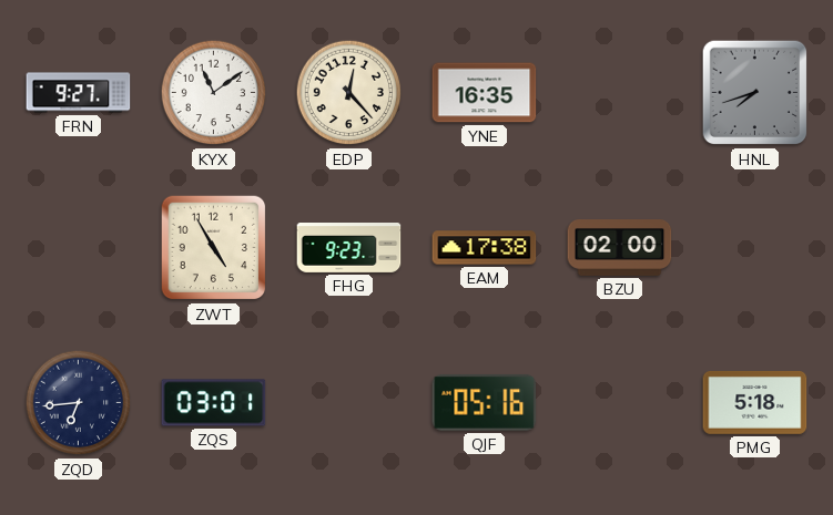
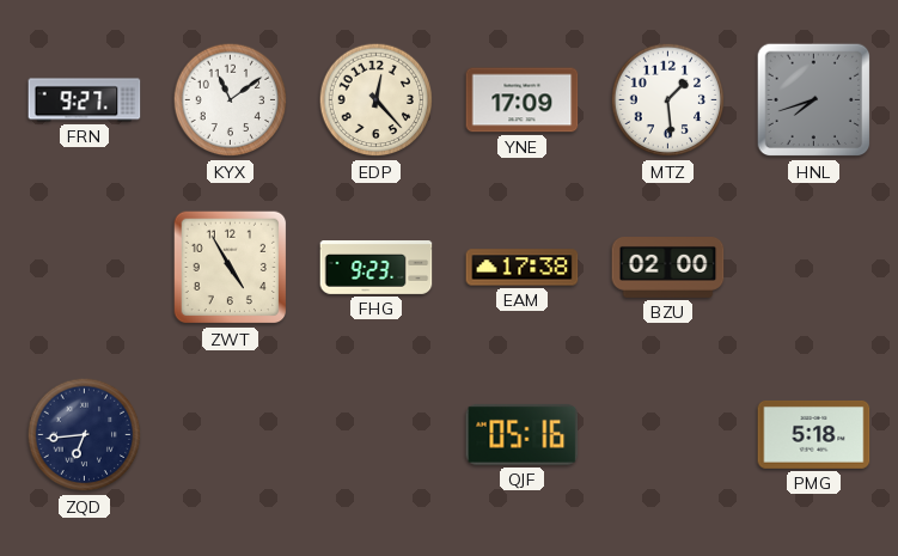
YNE: 16:35 -> 17:09 (523, 100)
MTZ: none -> 1:29 (668, 100)
ZQS: 03:01 -> none (214, 403)
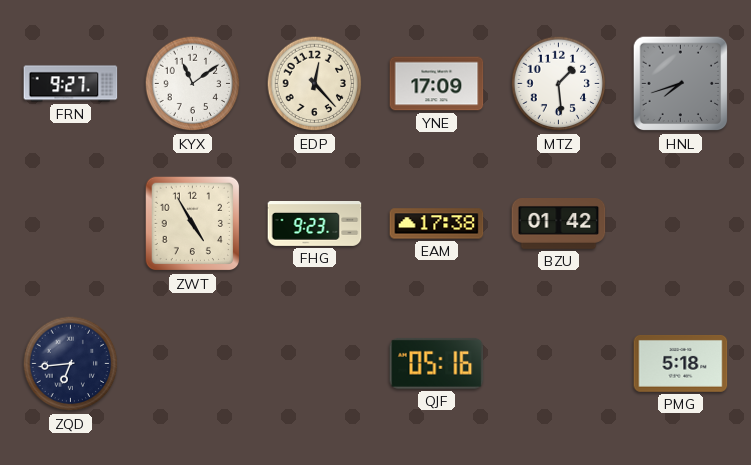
BZU: 02:00 -> 01:42 (559, 224)
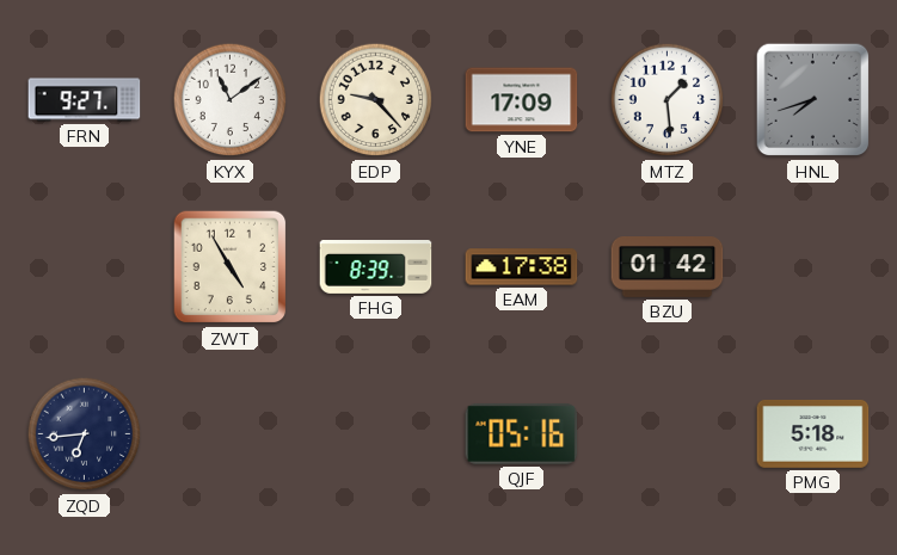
EDP: 12:23 -> 9:23 (376, 100)
FHG: 9:23 -> 8:39 (376, 267)
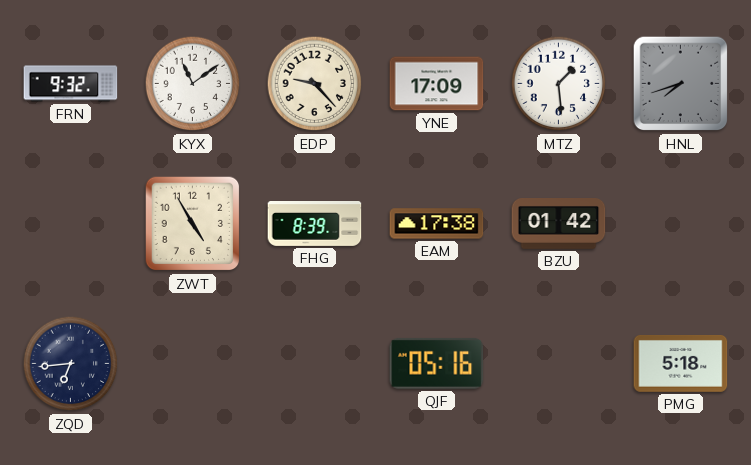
FRN: 9:27 -> 9:32 (71, 84)
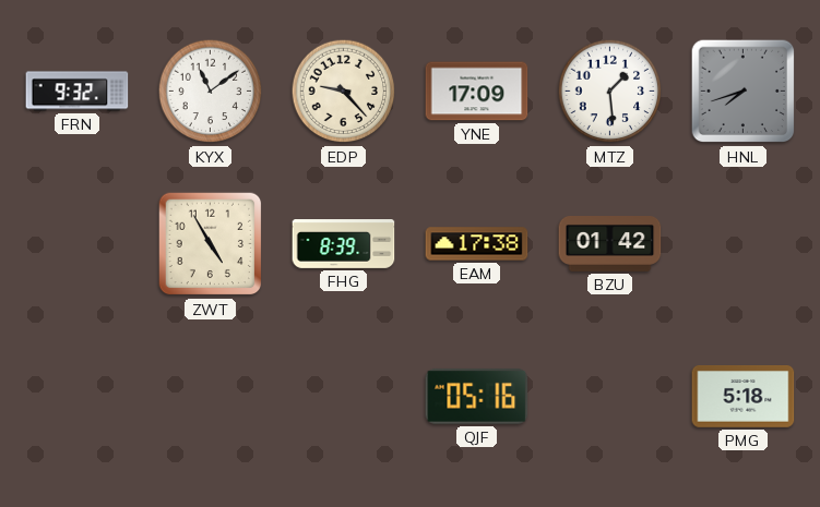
ZQD: 6:44 -> none (71, 364)
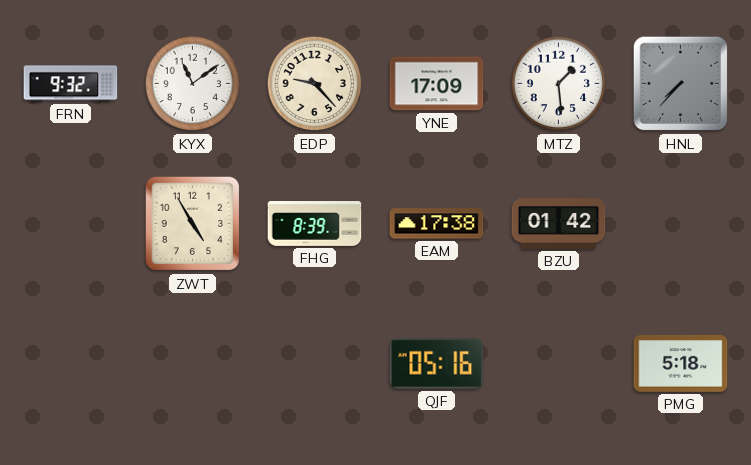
HNL: 7:42 -> 7:37 (681, 84)
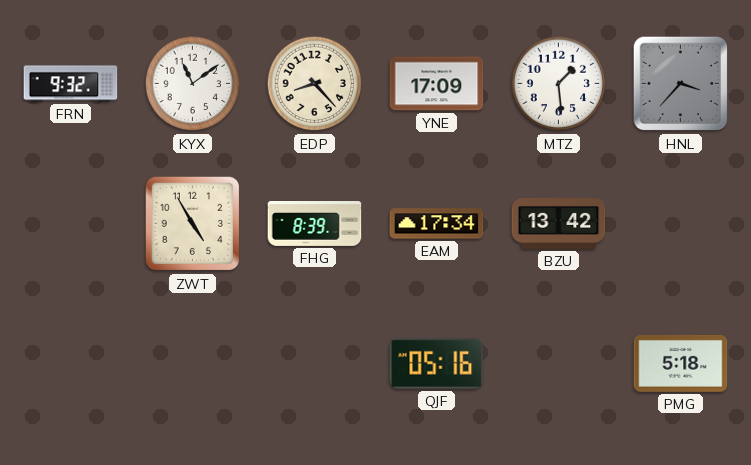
EDP: 9:23 -> 8:23 (315, 84)
HNL: 7:37 -> 3:37 (681, 84)
EAM: 17:38 -> 17:34 (437, 224)
BZU: 01:42 -> 13:42 (559, 224)
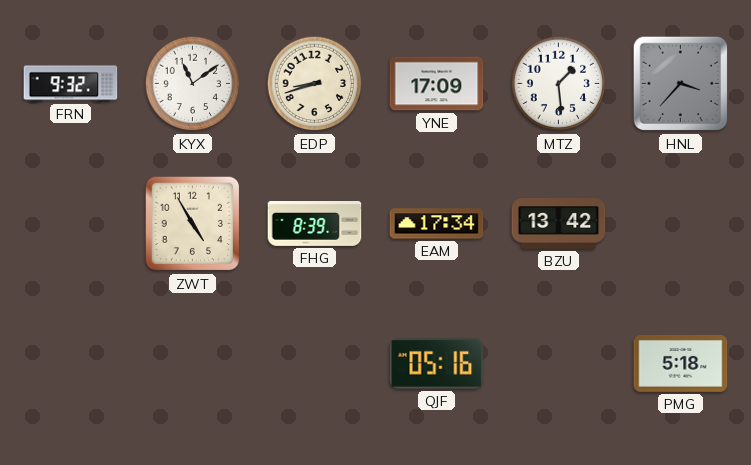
EDP: 8:23 -> 8:42 (315, 84)
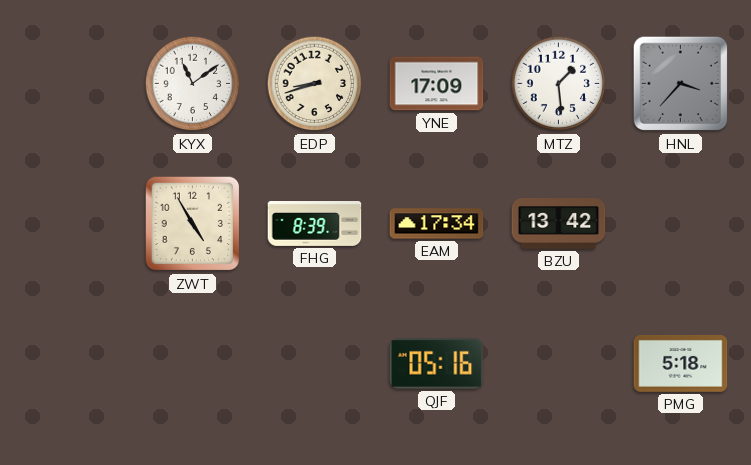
FRN: 9:32 -> none (71, 84)
